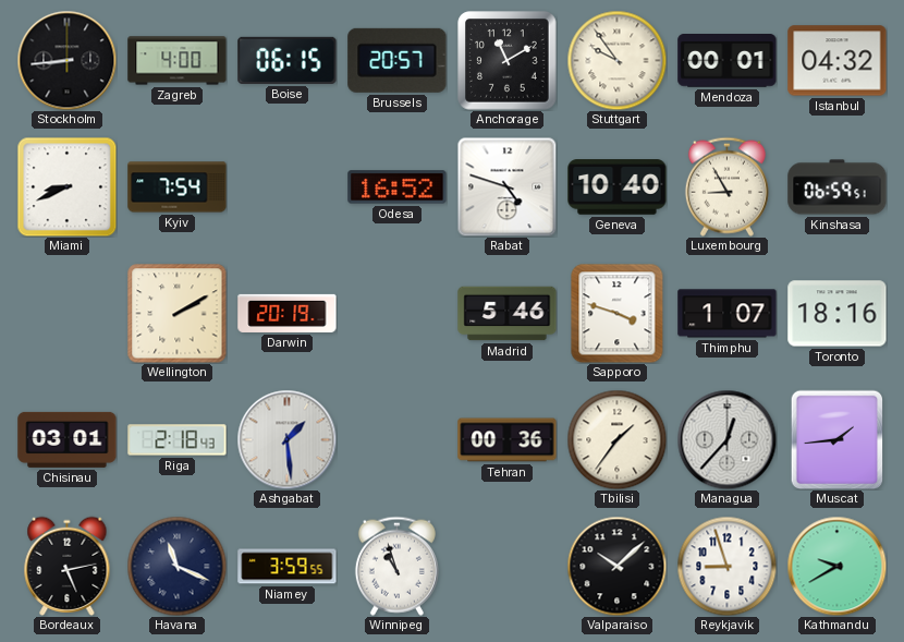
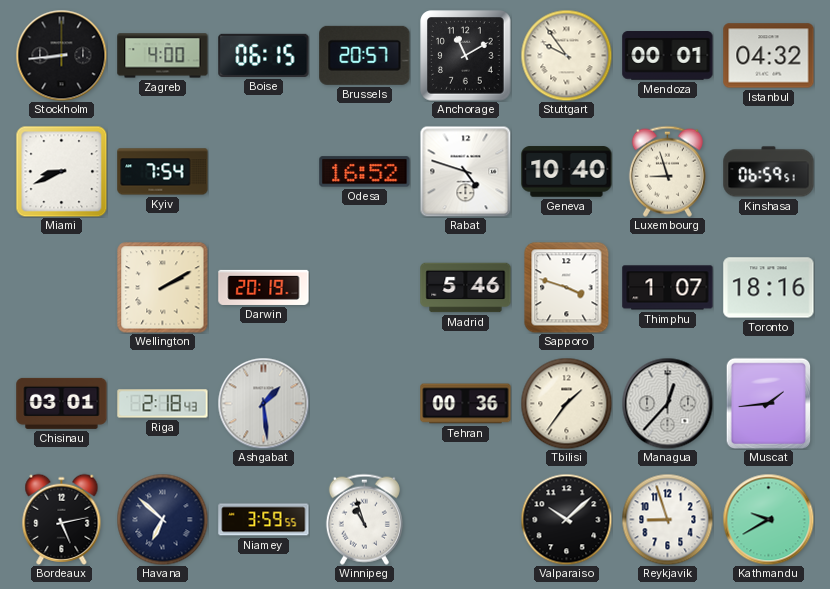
Luxembourg: 8:55 -> 8:57 (667, 171)
Havana: 11:19 -> 6:52 (162, 519)
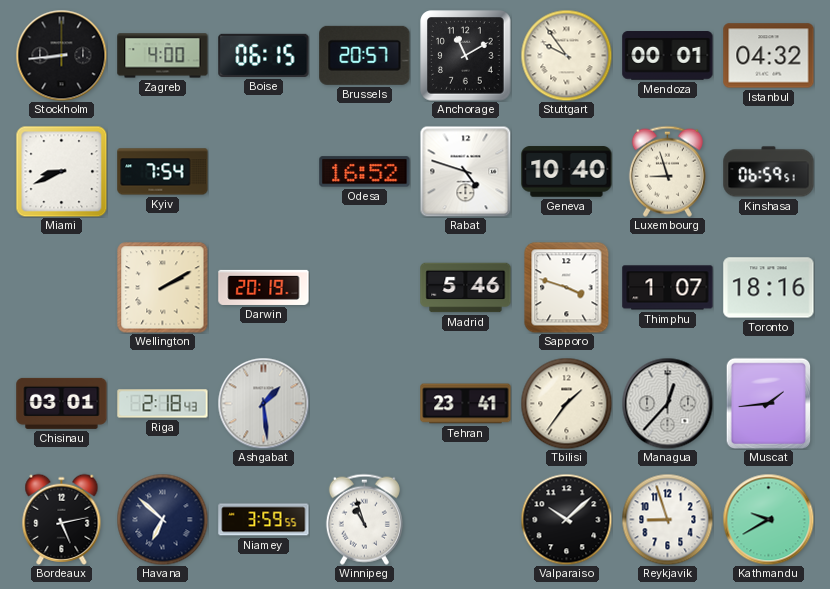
Tehran: 00:36 -> 23:41 (466, 404)
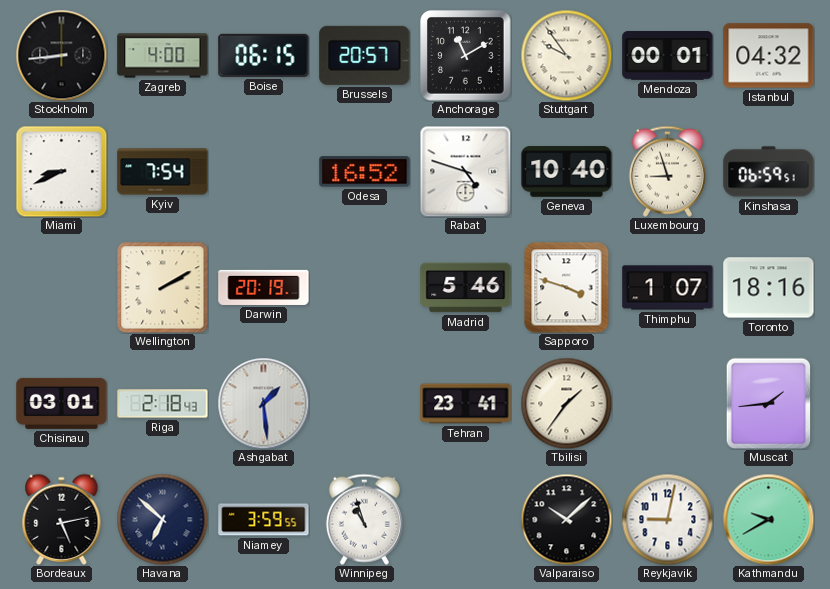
Managua: 12:37 -> none (667, 403)
Reykjavik: 8:57 -> 9:02 (667, 519)
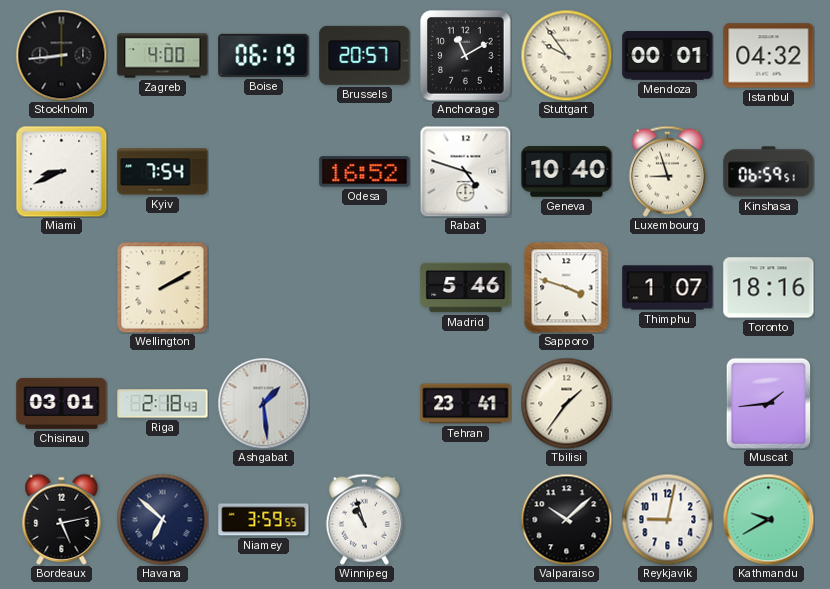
Boise: 06:15 -> 06:19 (264, 55)
Darwin: 20:19 -> none (264, 287)
